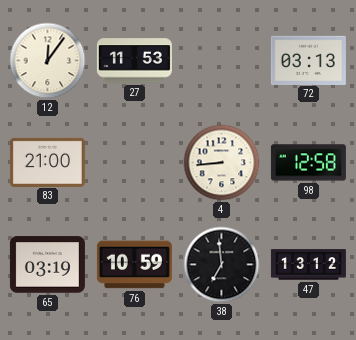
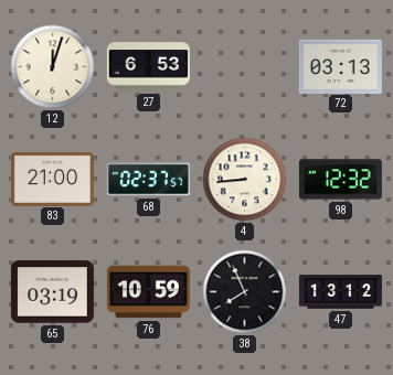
12: 12:06 -> 12:03 (53, 67)
27: 11:53 -> 6:53 (148, 67)
68: none -> 02:37 (148, 180)
98: 12:58 -> 12:32 (340, 180)
38: 6:59 -> 7:56 (245, 292)
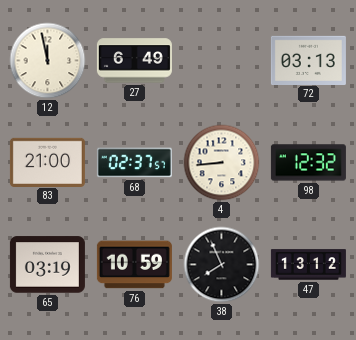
12: 12:03 -> 11:58 (48, 61)
27: 6:53 -> 6:49 (134, 61)
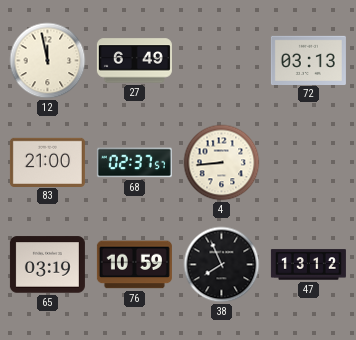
98: 12:32 -> none (308, 163)
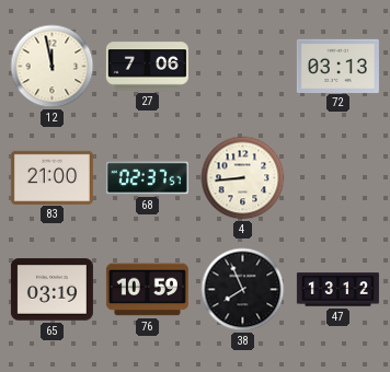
27: 6:49 -> 7:06 (147, 67)
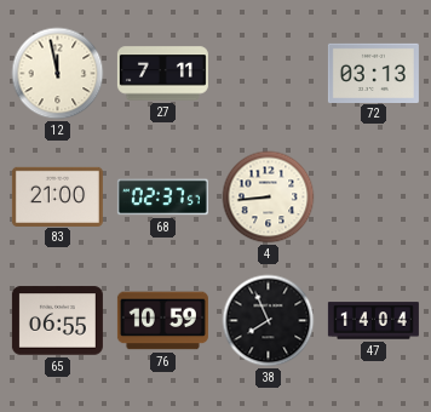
27: 7:06 -> 7:11 (162, 74)
65: 03:19 -> 06:55 (57, 321)
47: 13:12 -> 14:04 (373, 321)
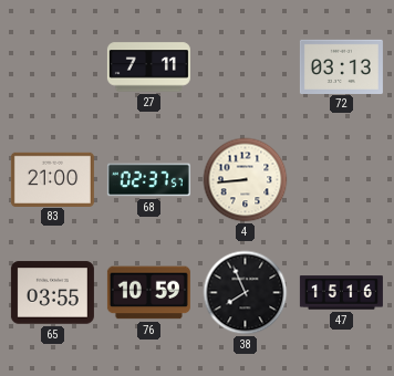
12: 11:58 -> none (58, 74)
65: 06:55 -> 03:55 (52, 293)
47: 14:04 -> 15:16 (341, 293)
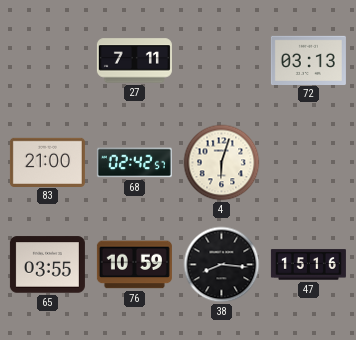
68: 02:37 -> 02:42 (134, 163)
4: 8:44 -> 6:03 (222, 163)
38: 7:56 -> 8:16 (222, 265)
